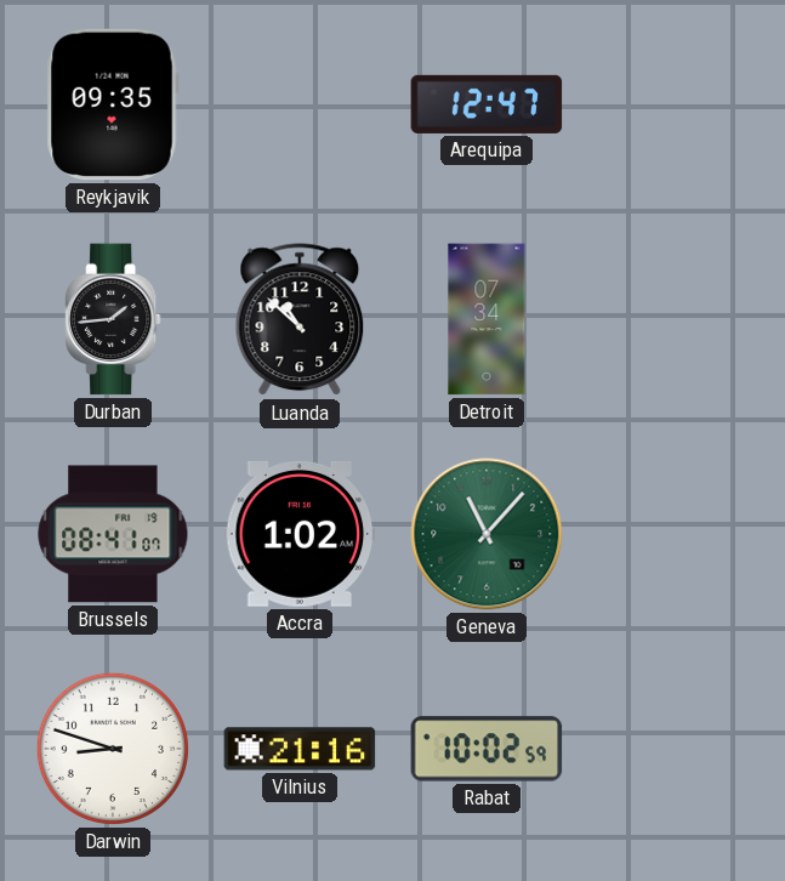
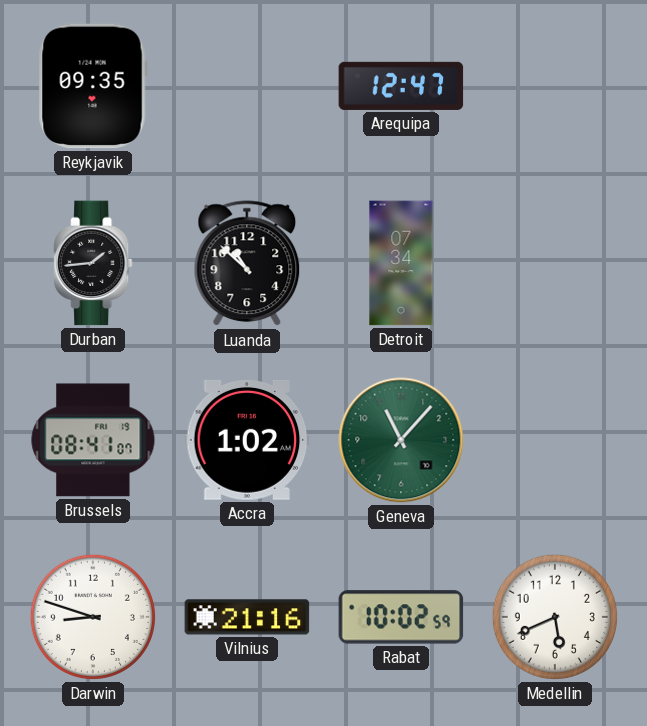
Medellin: none -> 5:41 (555, 617)
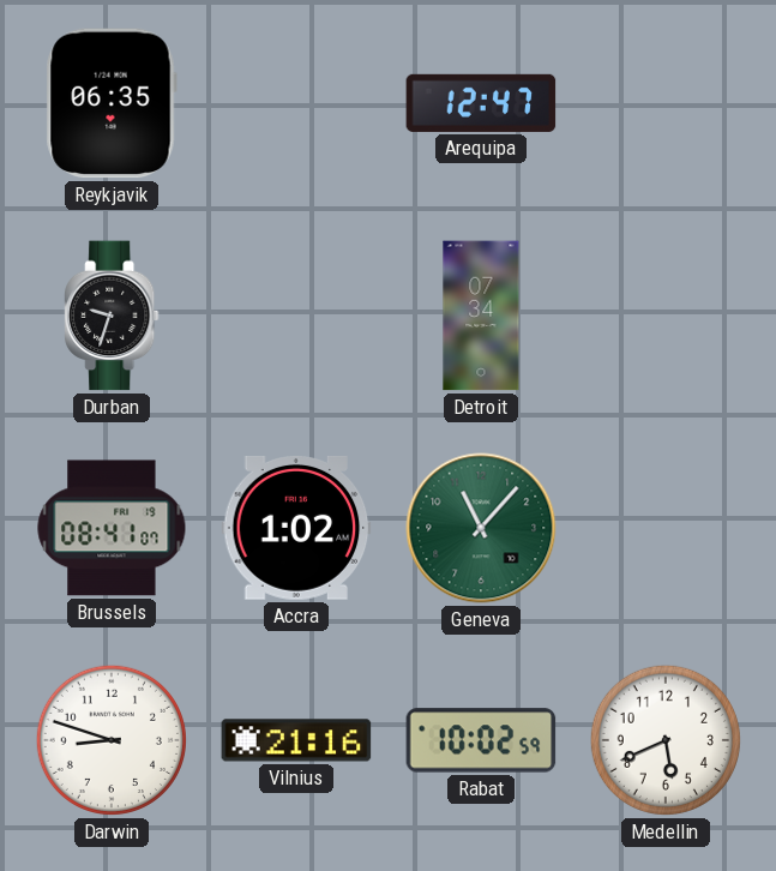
Reykjavik: 09:35 -> 06:35 (112, 103)
Durban: 1:44 -> 9:33 (112, 316)
Luanda: 10:52 -> none (247, 264)
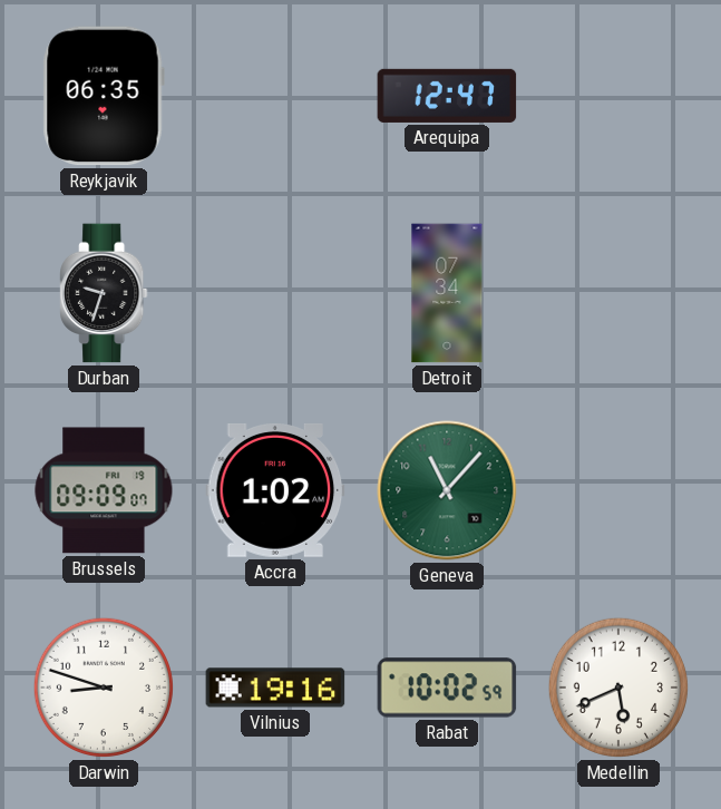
Brussels: 08:41 -> 09:09 (104, 490)
Vilnius: 21:16 -> 19:16 (275, 688)
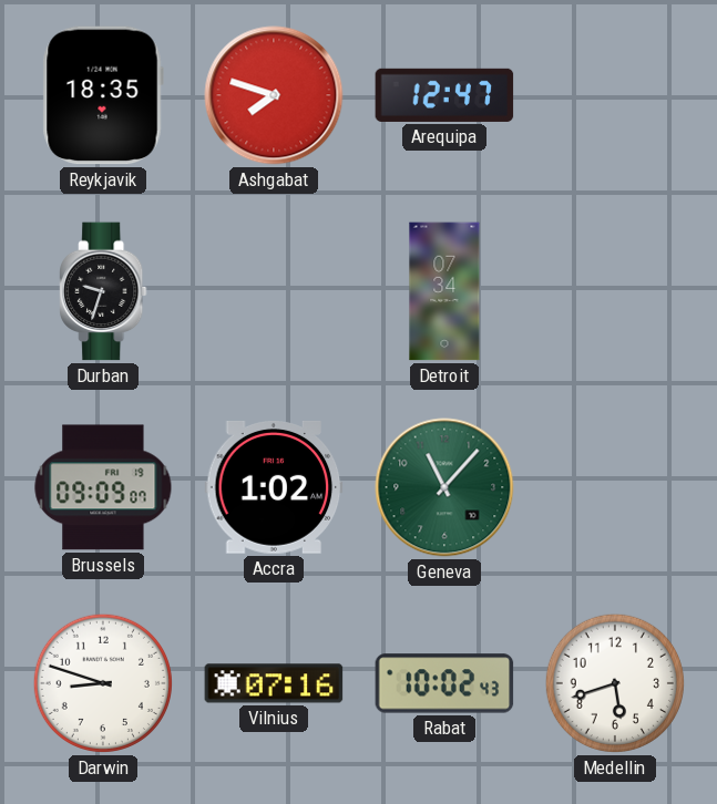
Reykjavik: 06:35 -> 18:35 (103, 95)
Ashgabat: none -> 7:48 (274, 95)
Vilnius: 19:16 -> 07:16 (274, 683)
Rabat: 10:02:59 -> 10:02:43 (444, 683)
Medellin: 5:41 -> 5:42 (615, 683)
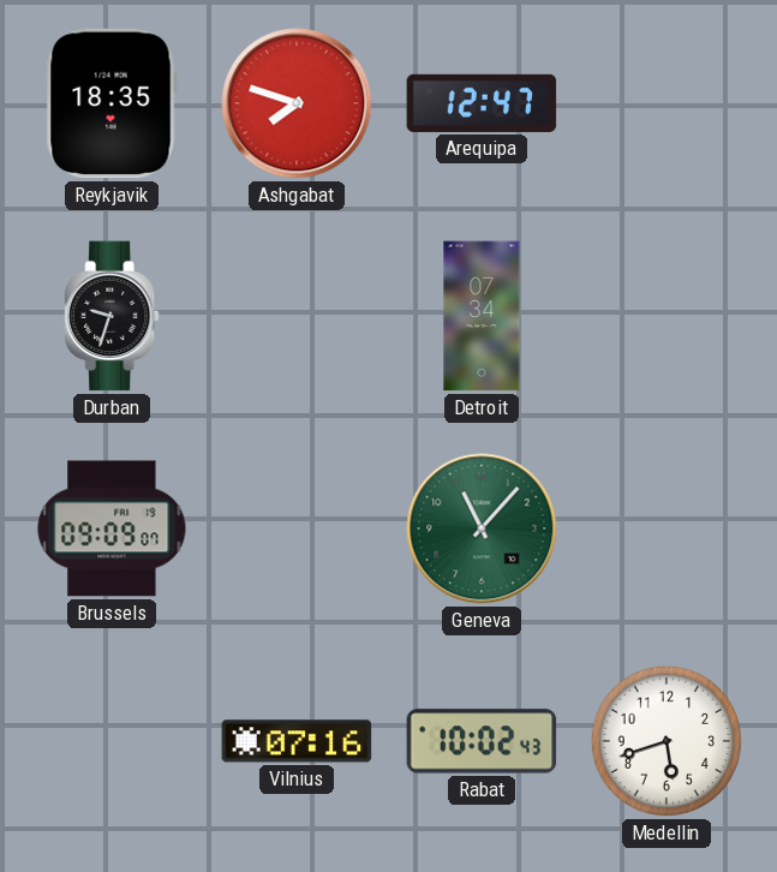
Accra: 1:02 -> none (274, 487)
Darwin: 8:48 -> none (103, 683)
